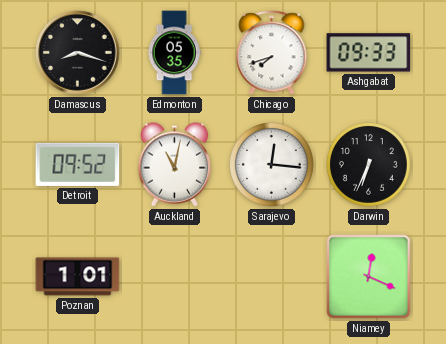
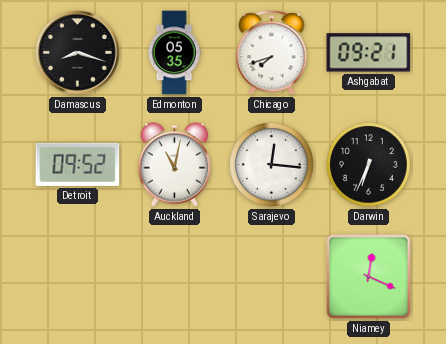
Ashgabat: 09:33 -> 09:21 (369, 53)
Poznan: 1:01 -> none (78, 277)
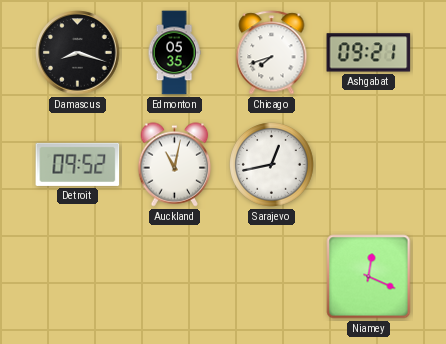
Sarajevo: 12:16 -> 12:43 (272, 165)
Darwin: 6:34 -> none (369, 165)
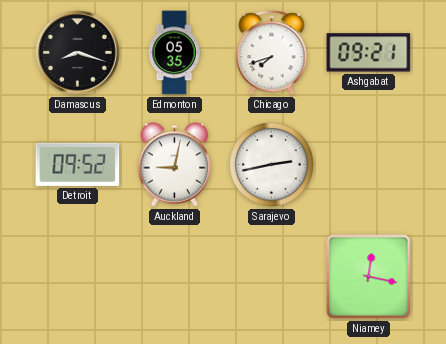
Auckland: 11:02 -> 9:02 (175, 165)
Sarajevo: 12:43 -> 2:43 (272, 165)
Niamey: 12:19 -> 12:17 (369, 277)
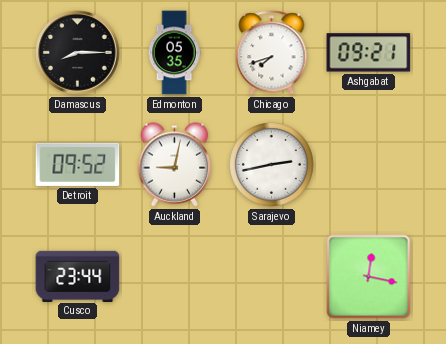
Damascus: 8:18 -> 8:15 (78, 53)
Cusco: none -> 23:44 (78, 276)
